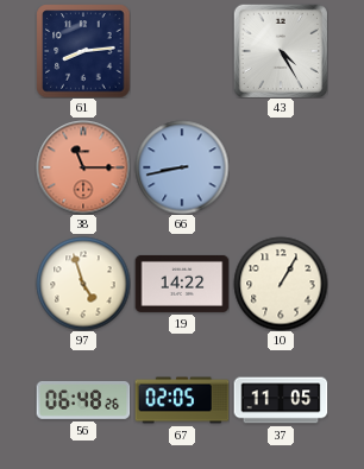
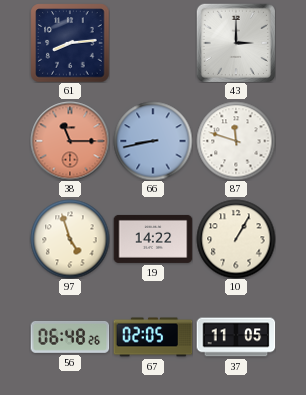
43: 4:25 -> 3:00 (236, 43)
87: none -> 11:48 (236, 141)
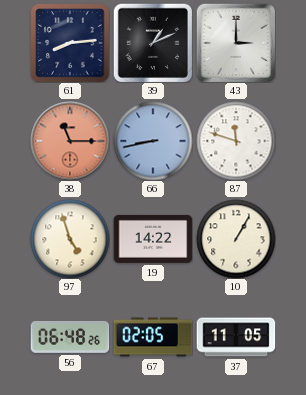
39: none -> 1:11 (153, 43)
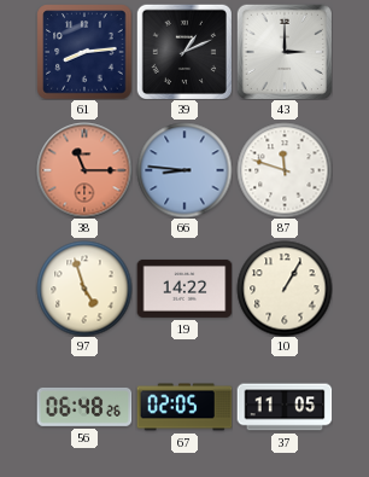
66: 8:43 -> 8:46 (184, 170)
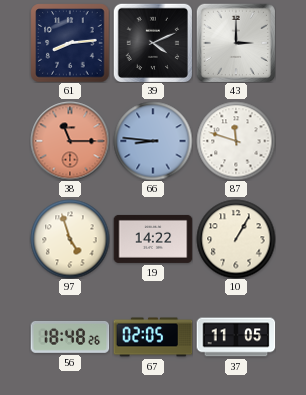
39: 1:11 -> 4:11 (153, 43)
56: 06:48 -> 18:48 (70, 337)
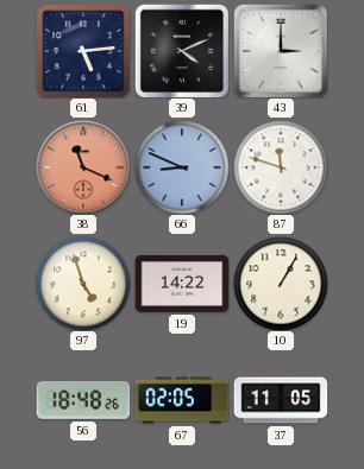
61: 8:14 -> 5:14 (83, 51)
38: 11:15 -> 11:19 (83, 167)
66: 8:46 -> 8:49 (182, 167)
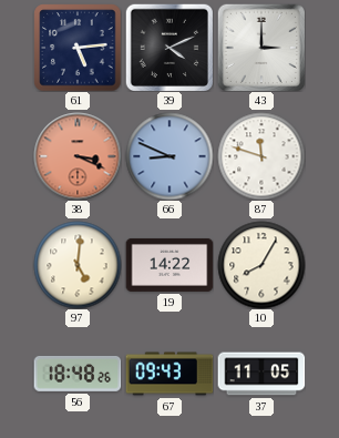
38: 11:19 -> 3:19 (78, 156)
97: 4:57 -> 5:01 (78, 265)
10: 1:05 -> 8:05 (261, 265)
67: 02:05 -> 09:43 (169, 374)
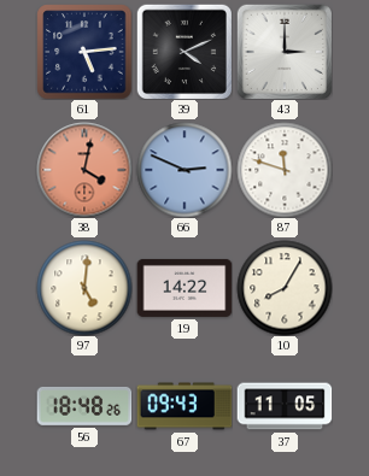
38: 3:19 -> 4:02 (84, 170)
66: 8:49 -> 2:49 (184, 170)
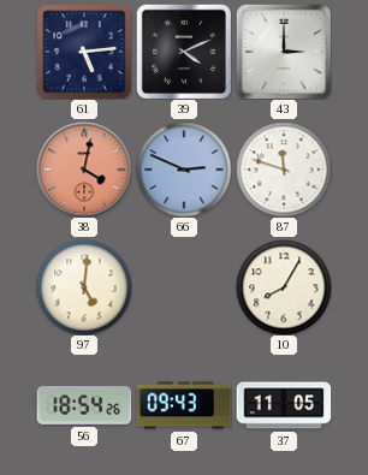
19: 14:22 -> none (184, 288)
56: 18:48 -> 18:54 (84, 405)
